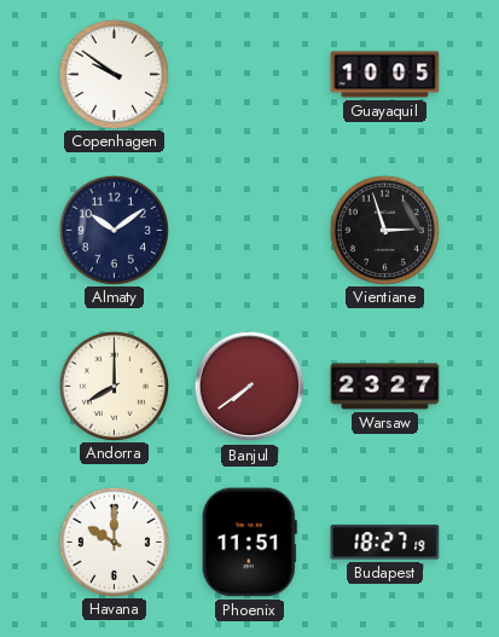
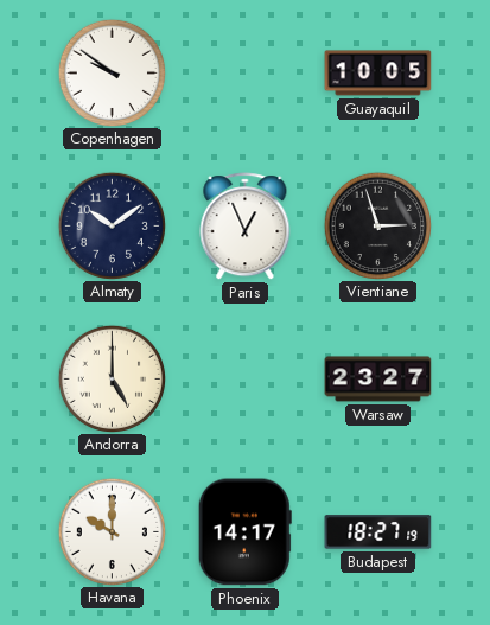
Paris: none -> 12:56 (246, 227)
Andorra: 8:00 -> 5:00 (112, 378)
Banjul: 7:39 -> none (250, 387)
Phoenix: 11:51 -> 14:17 (244, 532)
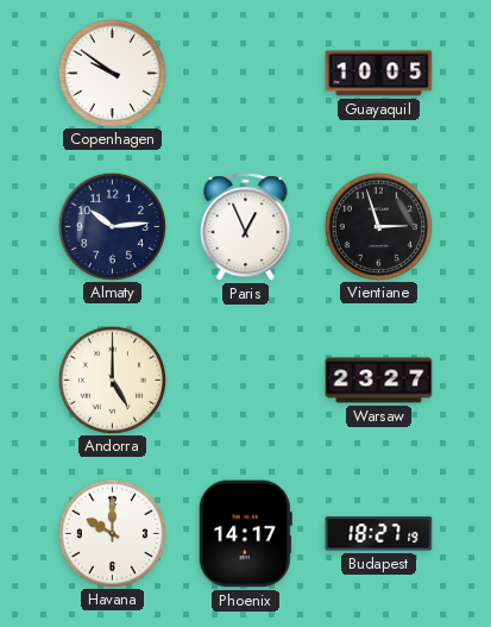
Almaty: 10:09 -> 10:14 (112, 226)
